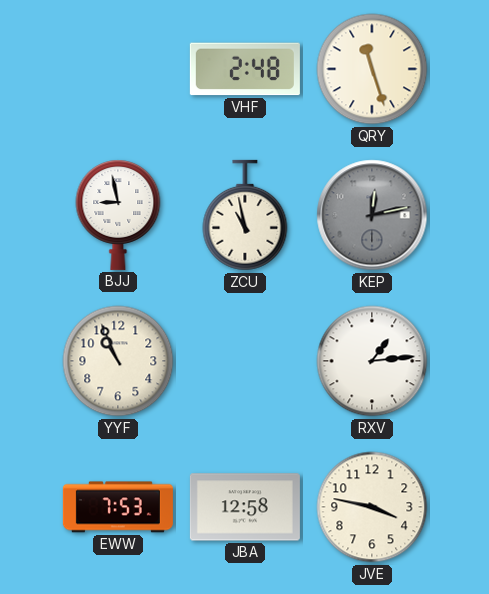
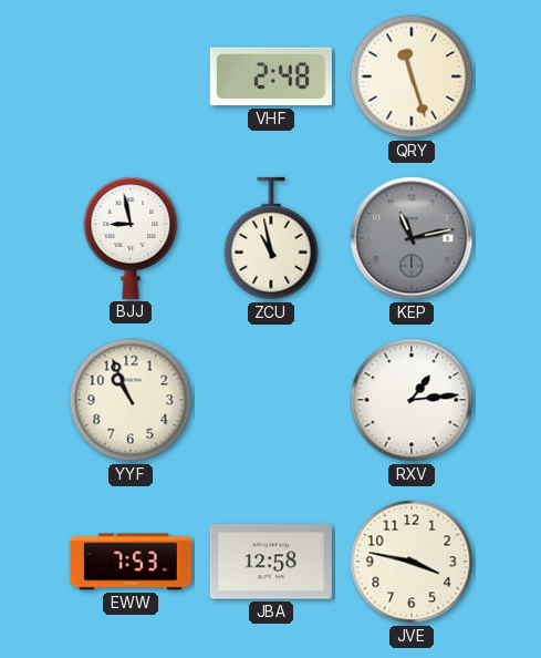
KEP: 12:13 -> 11:13 (412, 238)
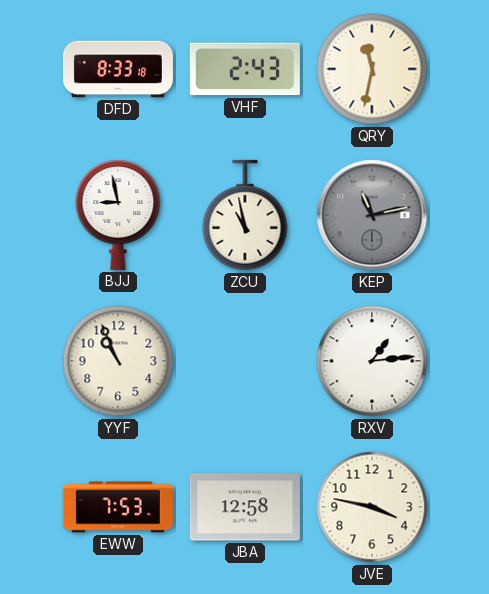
DFD: none -> 8:33 (118, 69)
VHF: 2:48 -> 2:43 (245, 69)
QRY: 11:27 -> 11:32 (372, 69)
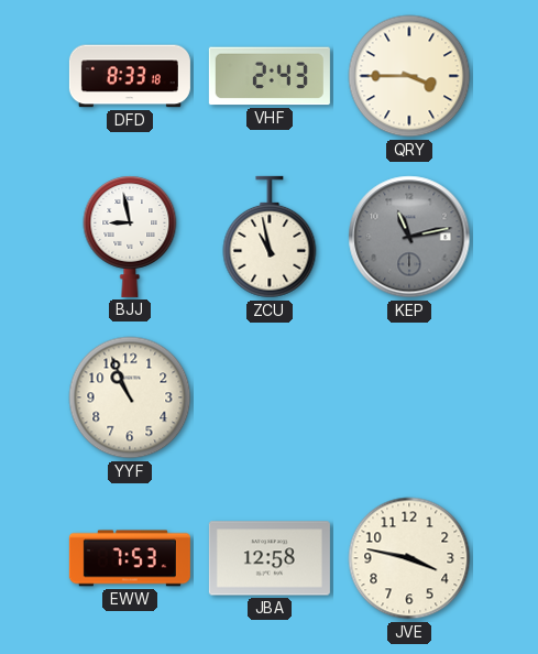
QRY: 11:32 -> 3:45 (409, 76)
RXV: 1:14 -> none (372, 361)
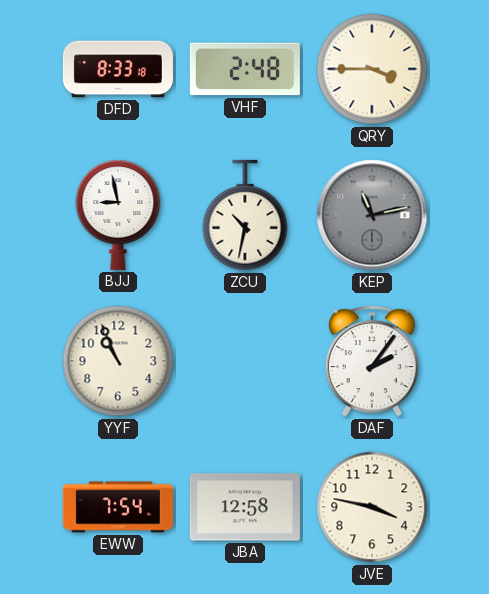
VHF: 2:43 -> 2:48 (245, 69)
ZCU: 10:58 -> 10:32 (245, 215)
DAF: none -> 2:06 (372, 361)
EWW: 7:53 -> 7:54 (118, 507)
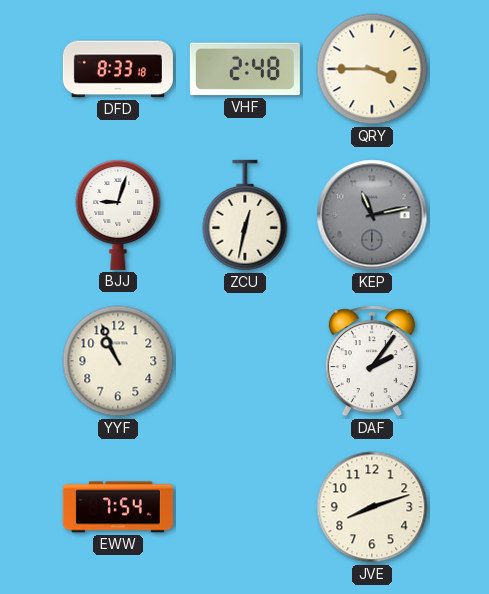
BJJ: 8:58 -> 9:03 (118, 215)
ZCU: 10:32 -> 12:32 (245, 215)
JBA: 12:58 -> none (245, 507)
JVE: 3:47 -> 8:12 (372, 507)
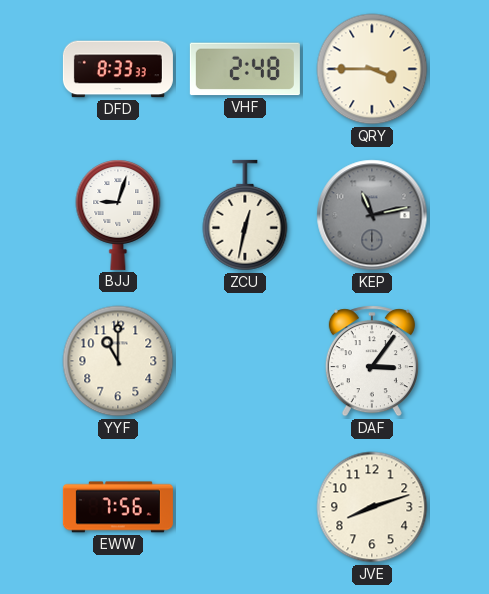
DFD: 8:33:18 -> 8:33:33 (118, 69)
YYF: 10:56 -> 11:00 (118, 361)
DAF: 2:06 -> 3:06 (372, 361)
EWW: 7:54 -> 7:56 (118, 507)
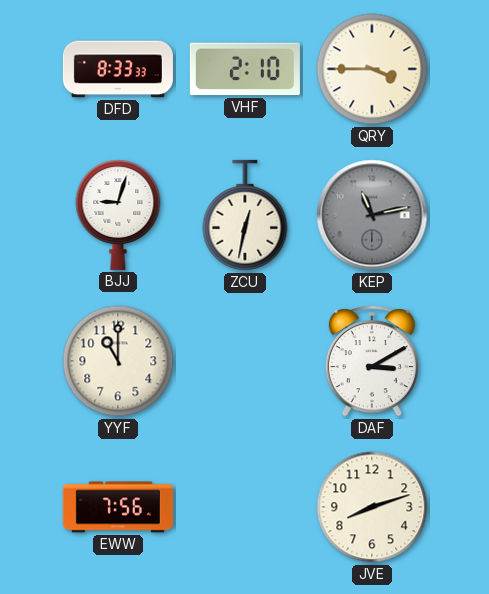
VHF: 2:48 -> 2:10 (245, 69)
DAF: 3:06 -> 3:10 (372, 361)
